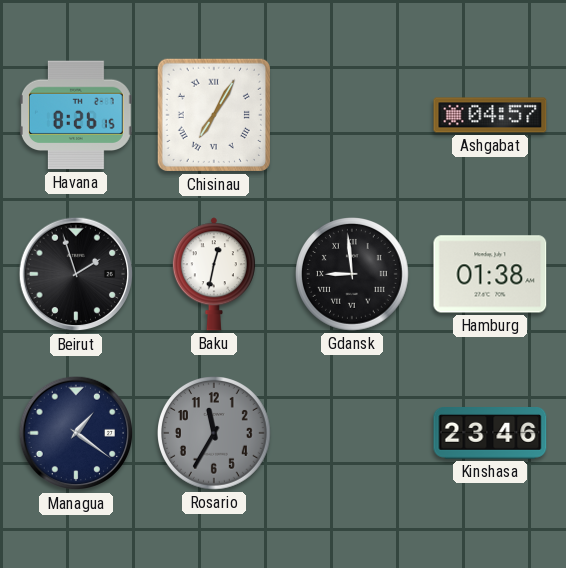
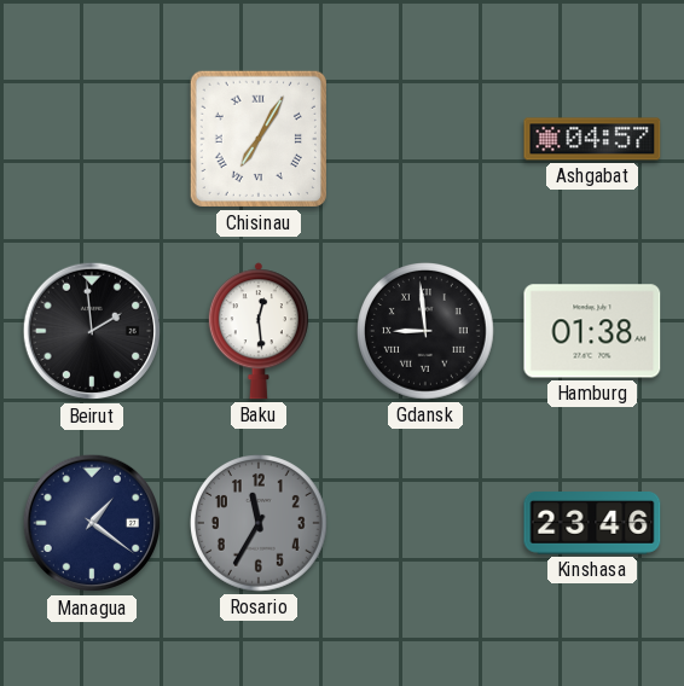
Havana: 8:26 -> none (76, 115)
Beirut: 1:57 -> 1:59 (92, 331)
Baku: 12:32 -> 12:29 (259, 331)
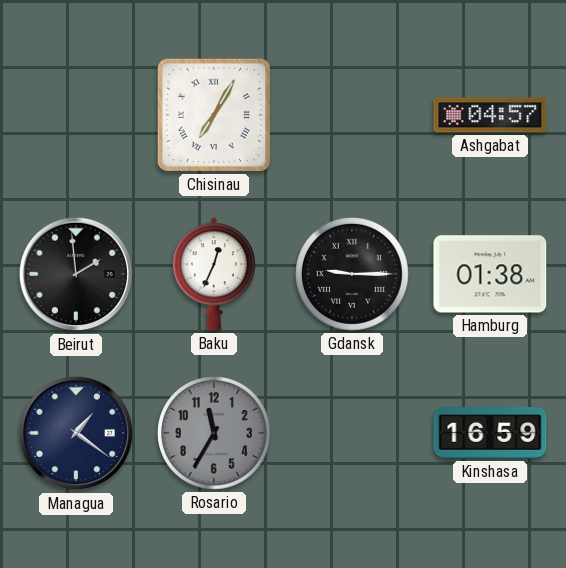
Baku: 12:29 -> 12:34 (214, 274)
Gdansk: 8:59 -> 9:15 (353, 275)
Kinshasa: 23:46 -> 16:59 (490, 433)
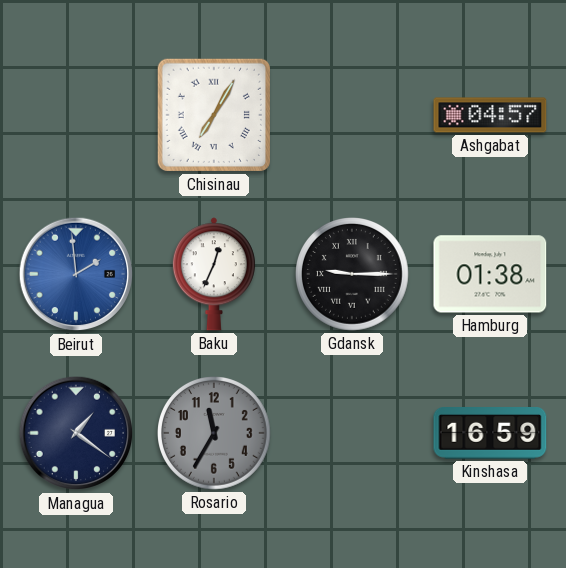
Beirut dial: black -> blue (76, 274)
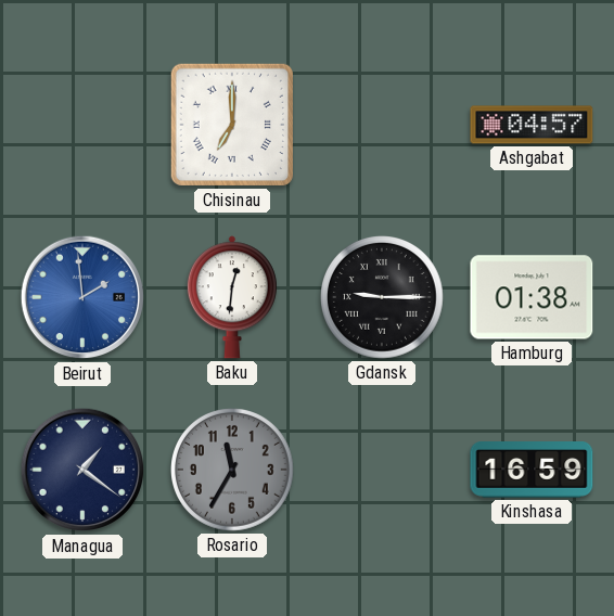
Chisinau: 7:05 -> 7:00 (232, 125)
Baku: 12:34 -> 12:31 (232, 297)
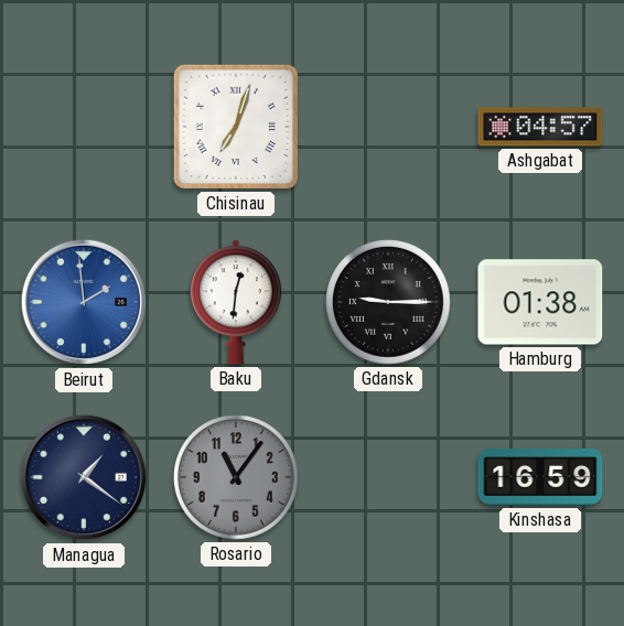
Chisinau: 7:00 -> 7:03 (236, 127)
Rosario: 11:35 -> 11:06 (237, 478)
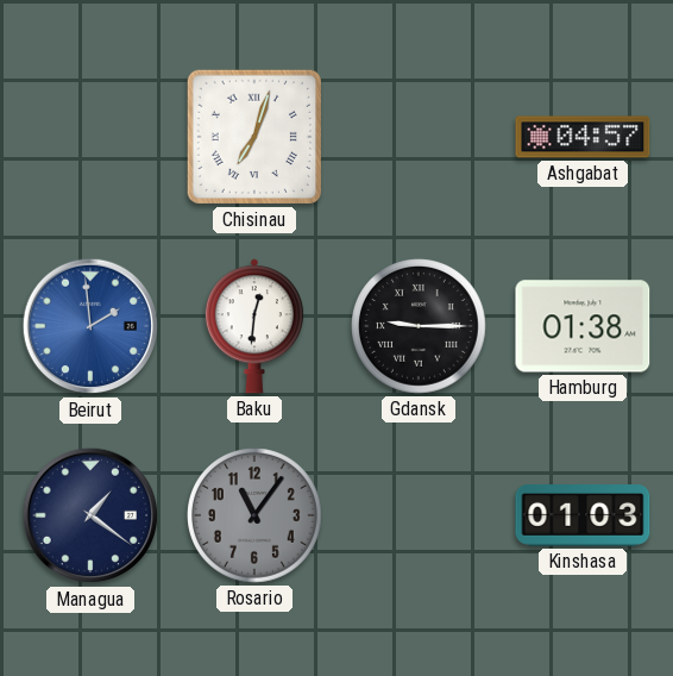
Kinshasa: 16:59 -> 01:03 (583, 515)
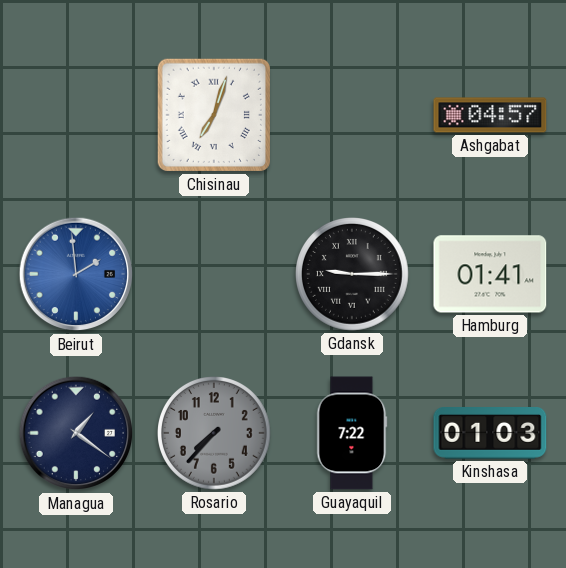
Baku: 12:31 -> none (254, 326)
Hamburg: 01:38 -> 01:41 (490, 274)
Rosario: 11:06 -> 7:37 (215, 434)
Guayaquil: none -> 7:22 (352, 433)
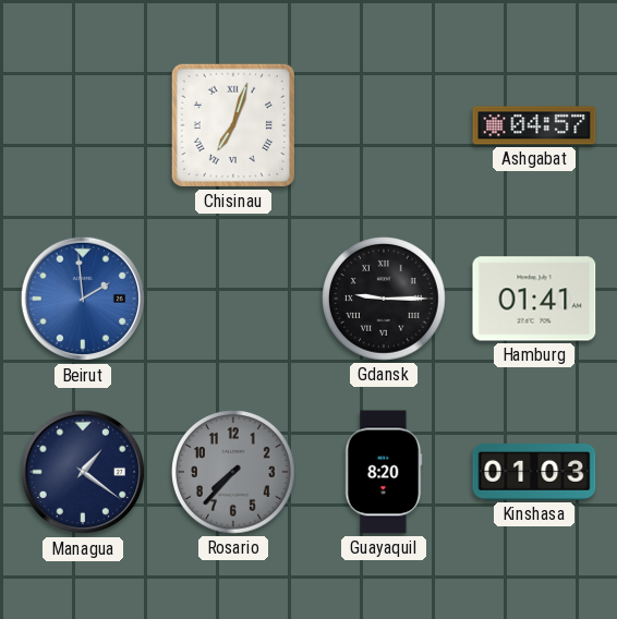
Guayaquil: 7:22 -> 8:20 (384, 472)
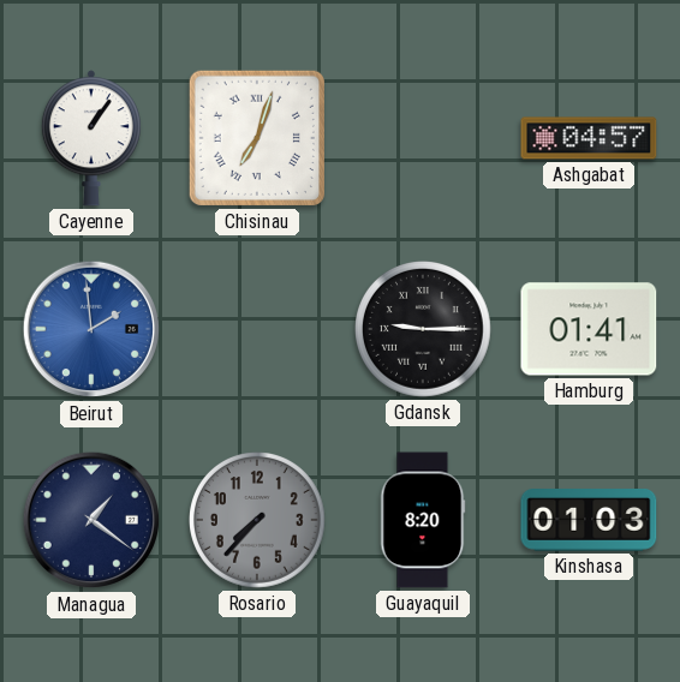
Cayenne: none -> 1:06 (91, 138)
